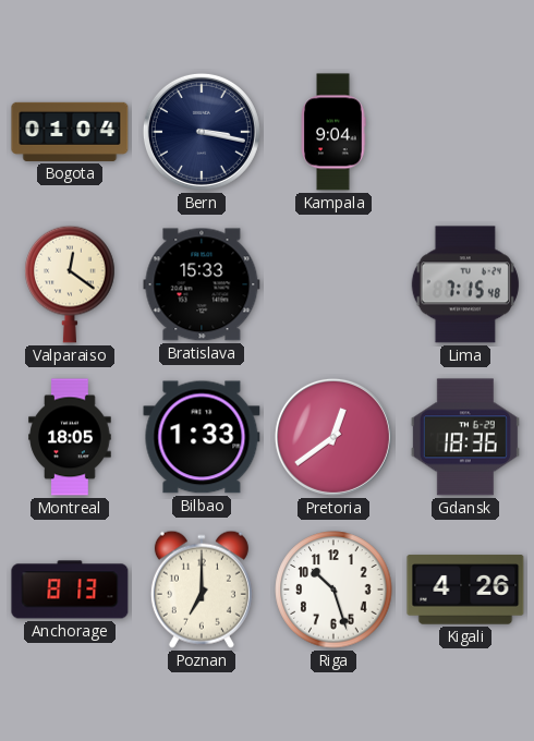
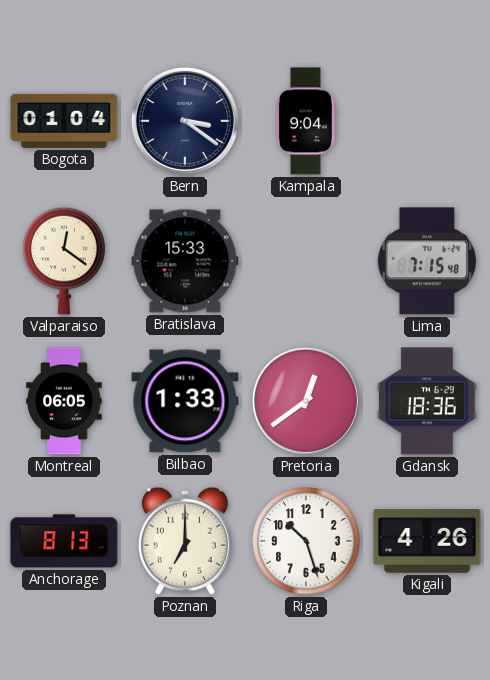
Bern: 3:17 -> 3:21 (185, 121)
Montreal: 18:05 -> 06:05 (64, 401)
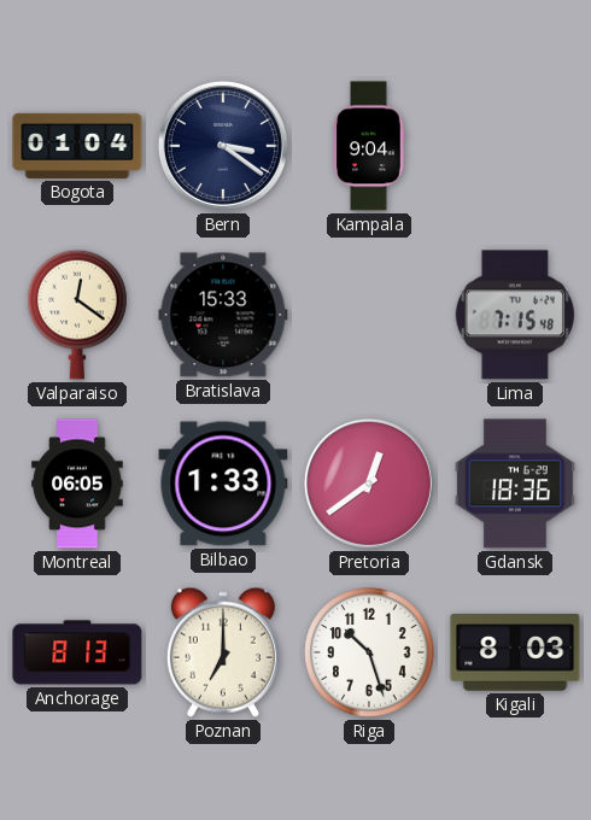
Kigali: 4:26 -> 8:03 (515, 652)
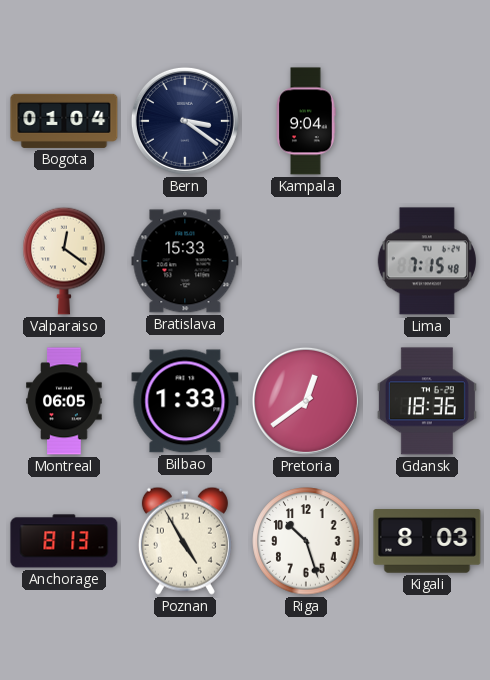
Poznan: 7:00 -> 4:55 (185, 541)
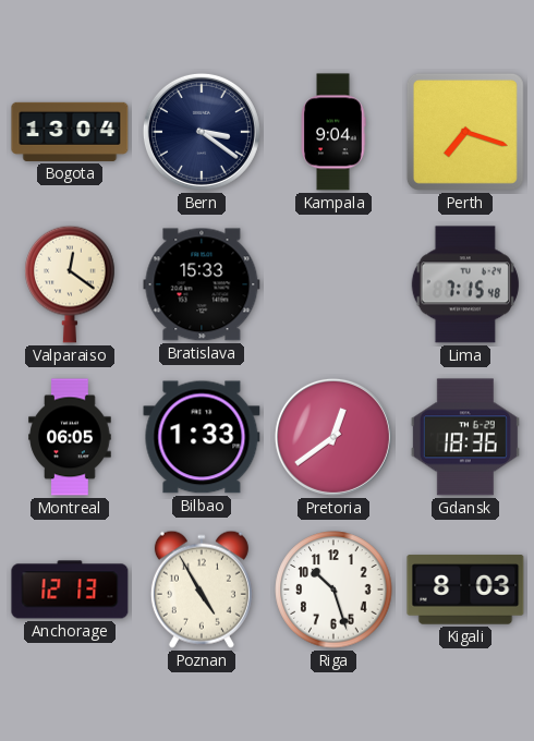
Bogota: 01:04 -> 13:04 (70, 132)
Perth: none -> 7:18 (465, 132)
Anchorage: 8:13 -> 12:13 (70, 590)
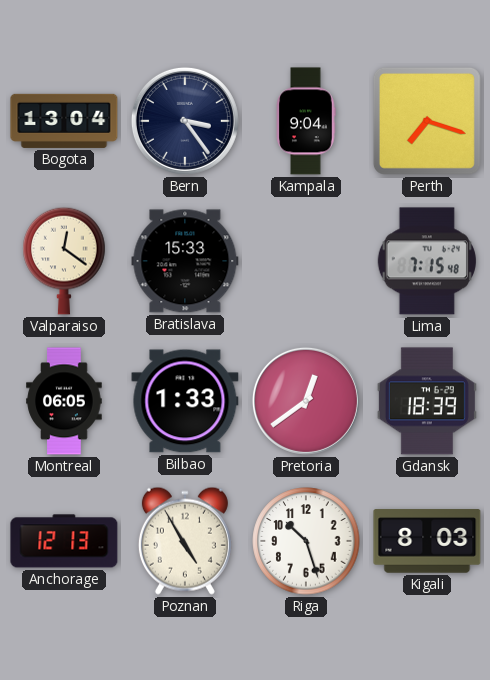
Bern: 3:21 -> 3:24 (185, 121)
Gdansk: 18:36 -> 18:39 (427, 401)
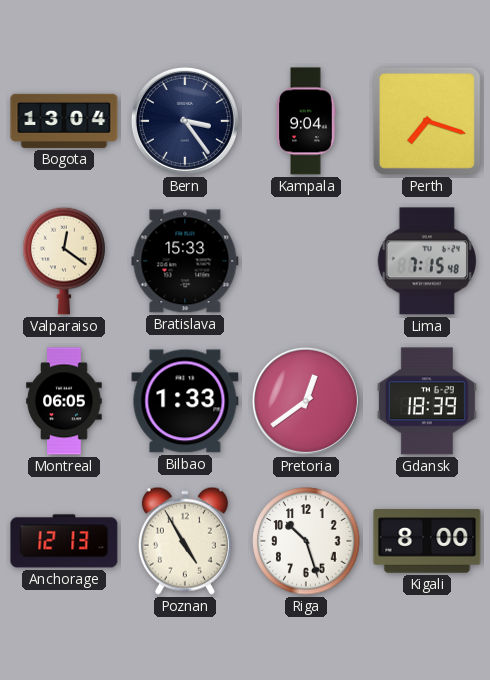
Kigali: 8:03 -> 8:00 (427, 541)
